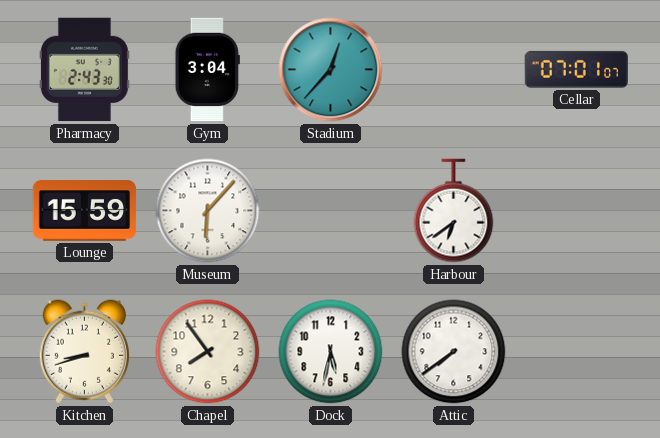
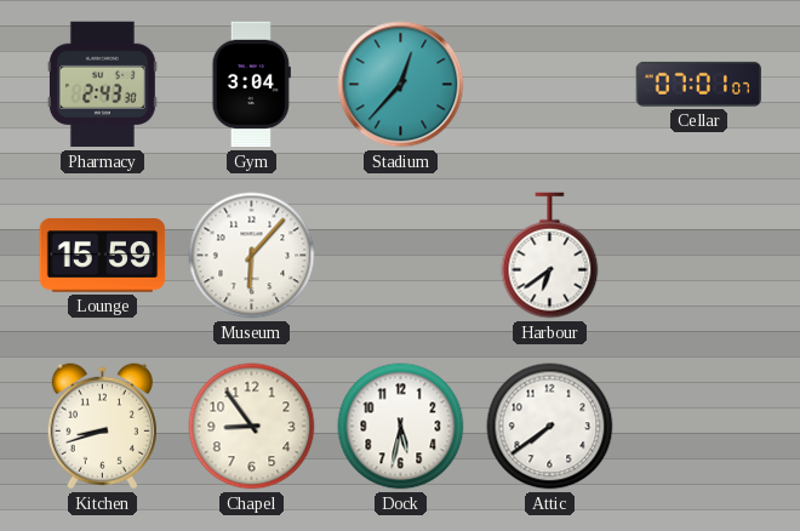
Chapel: 7:54 -> 8:54 (252, 427)
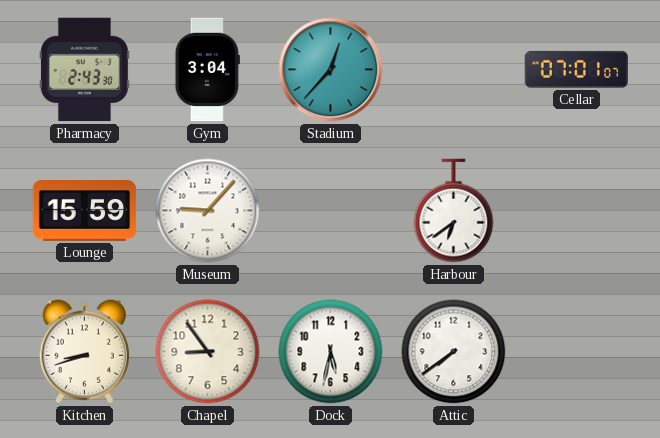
Museum: 6:07 -> 9:07 (208, 211)
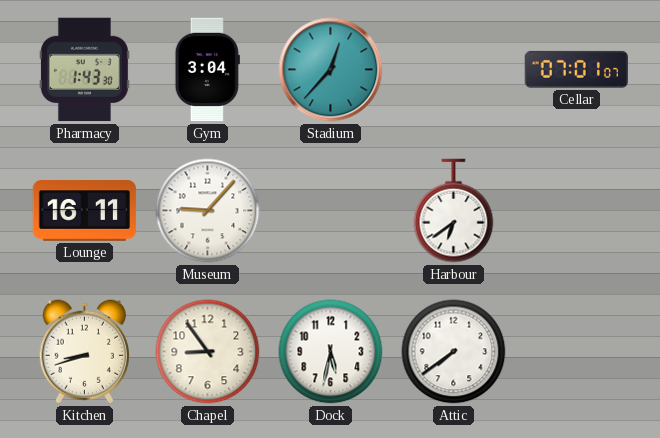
Pharmacy: 2:43 -> 1:43 (84, 70)
Lounge: 15:59 -> 16:11 (85, 211)
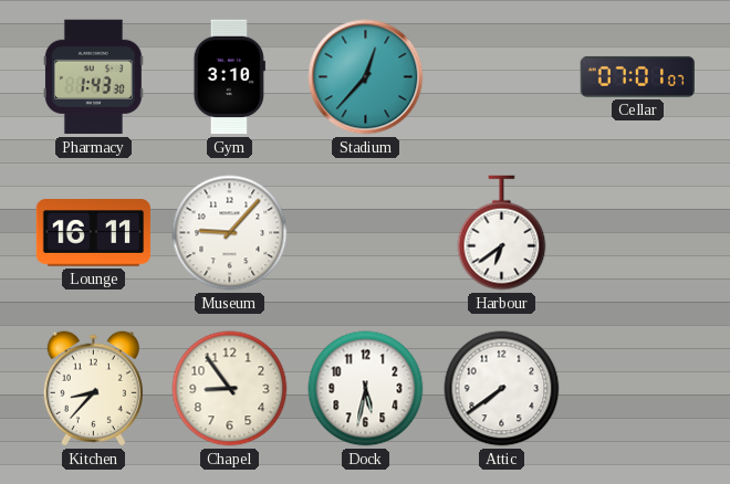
Gym: 3:04 -> 3:10 (229, 77)
Kitchen: 8:42 -> 8:37 (93, 389)
